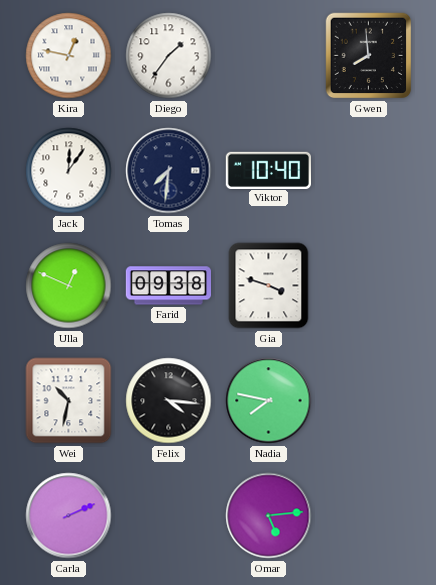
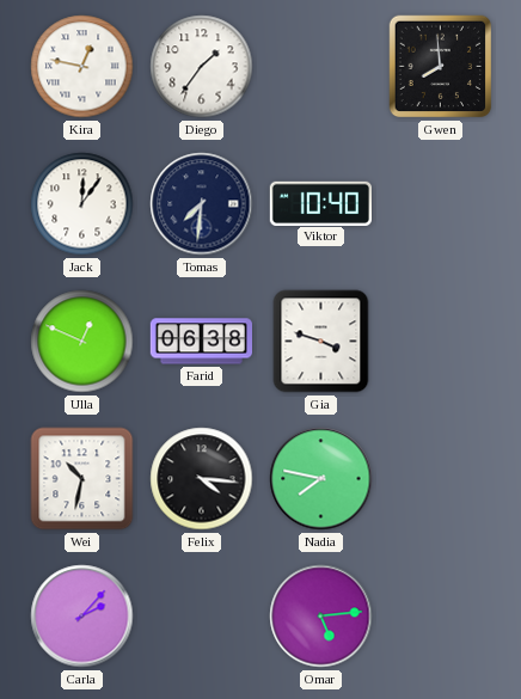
Farid: 09:38 -> 06:38 (201, 342)
Carla: 2:11 -> 2:07 (82, 617)
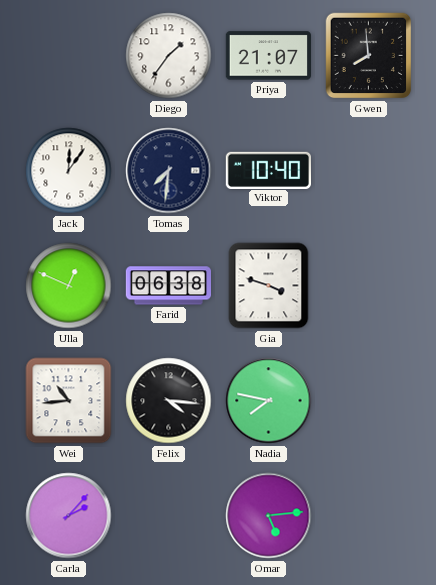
Kira: 12:47 -> none (82, 67)
Priya: none -> 21:07 (268, 56)
Wei: 10:32 -> 10:44 (69, 401)
